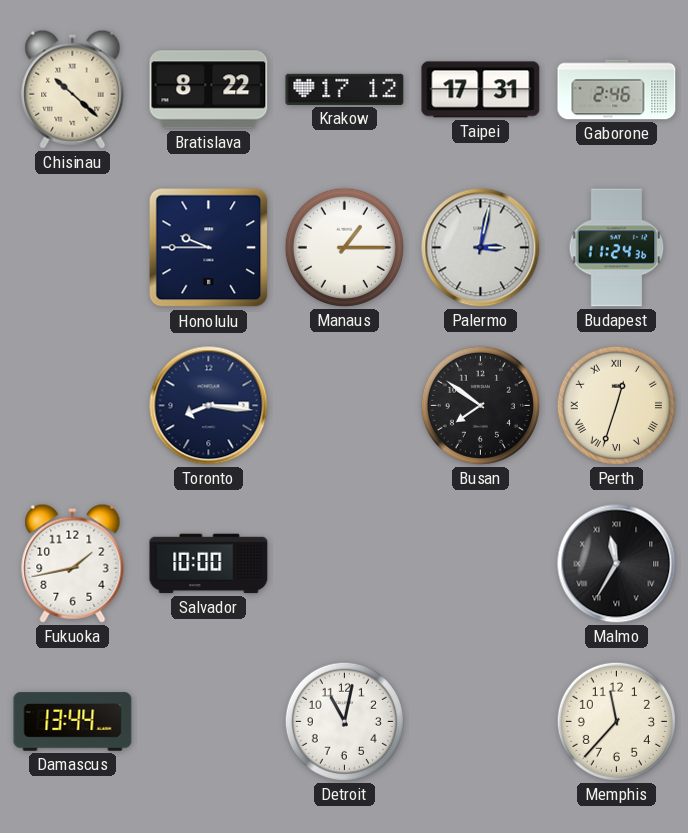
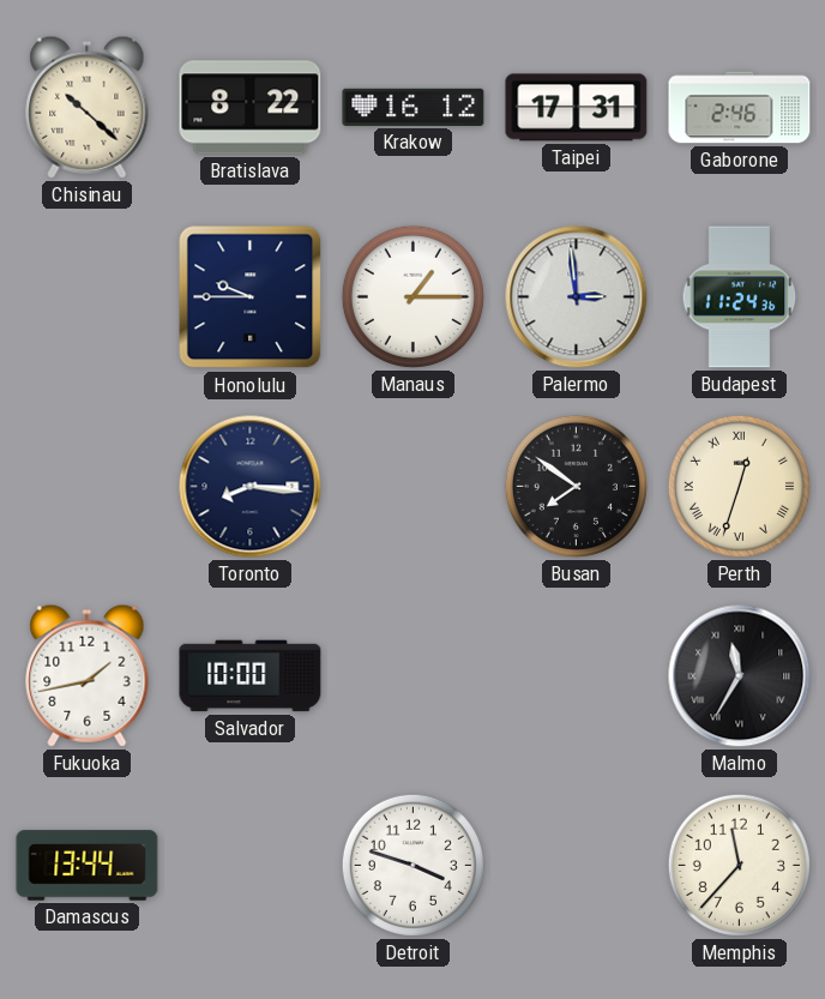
Krakow: 17:12 -> 16:12 (414, 107)
Palermo: 3:02 -> 2:59 (577, 297)
Detroit: 11:02 -> 3:48 (412, 865)
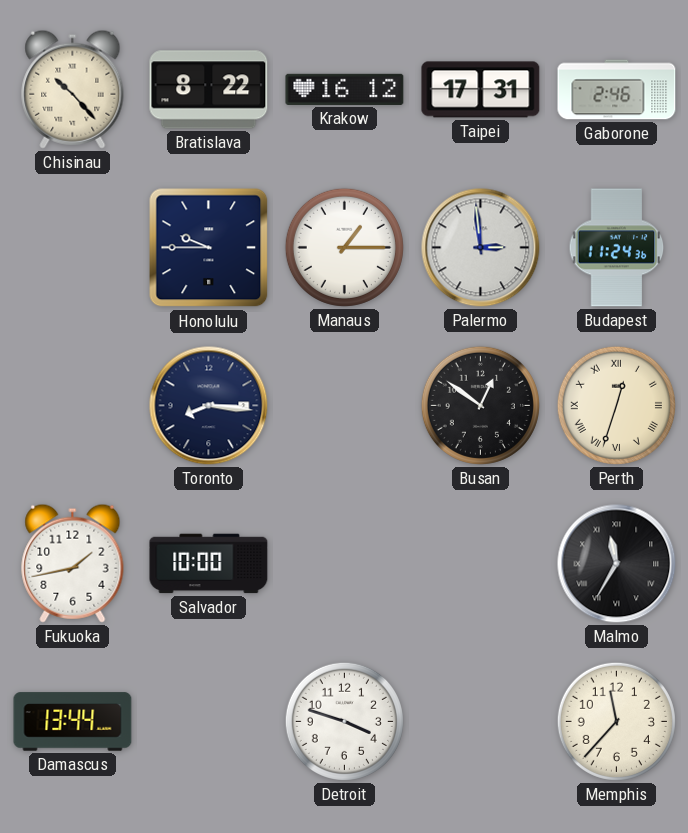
Chisinau: 10:22 -> 10:23 (73, 89)
Busan: 7:51 -> 12:51 (480, 405)
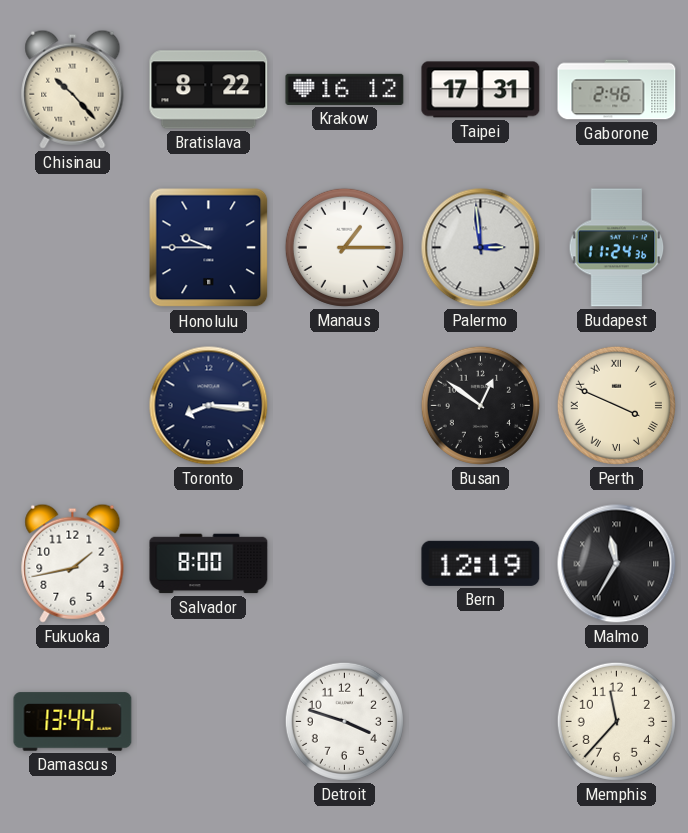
Perth: 12:33 -> 3:49 (616, 405)
Salvador: 10:00 -> 8:00 (209, 564)
Bern: none -> 12:19 (481, 563)
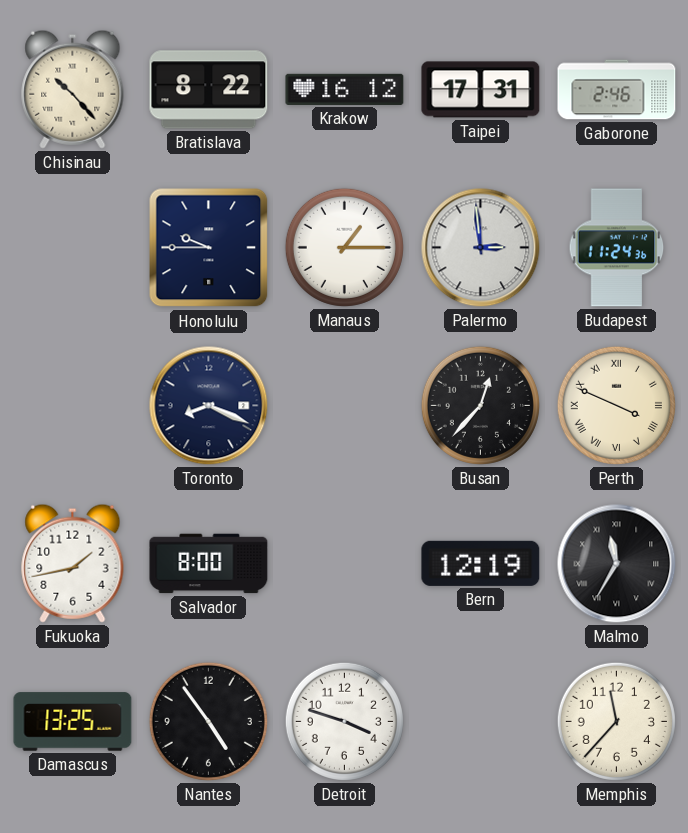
Toronto: 8:16 -> 8:19 (209, 406)
Busan: 12:51 -> 12:37 (480, 405)
Damascus: 13:44 -> 13:25 (73, 722)
Nantes: none -> 4:54 (208, 721)
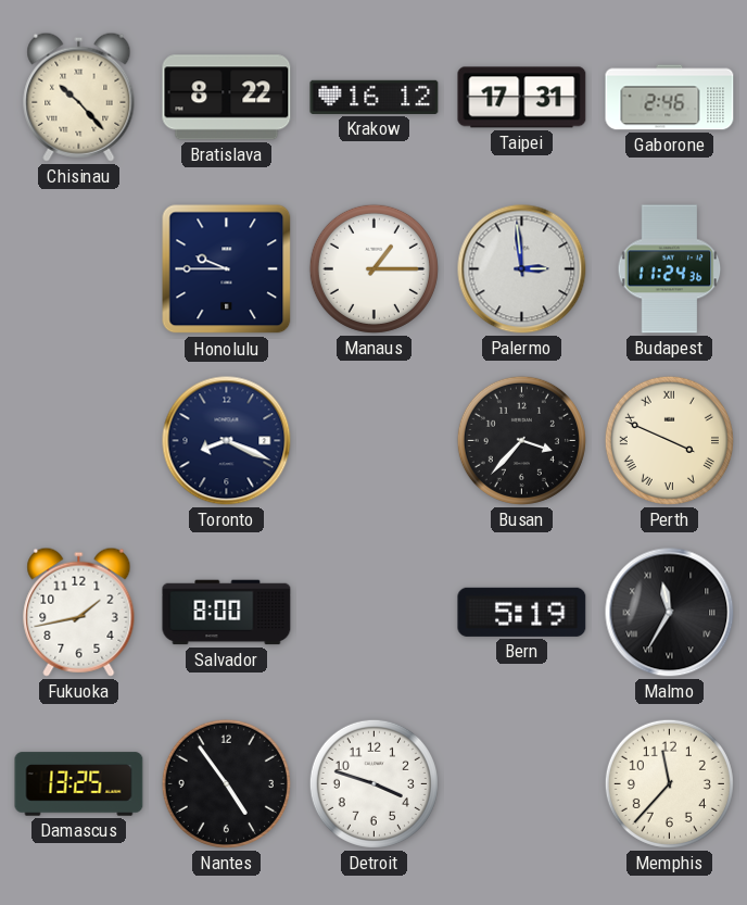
Busan: 12:37 -> 3:37 (521, 440)
Bern: 12:19 -> 5:19 (522, 612)
